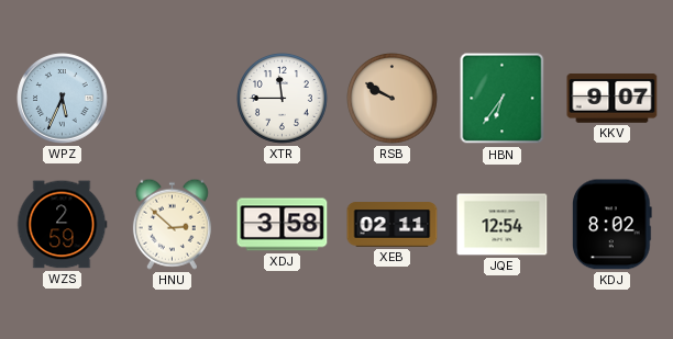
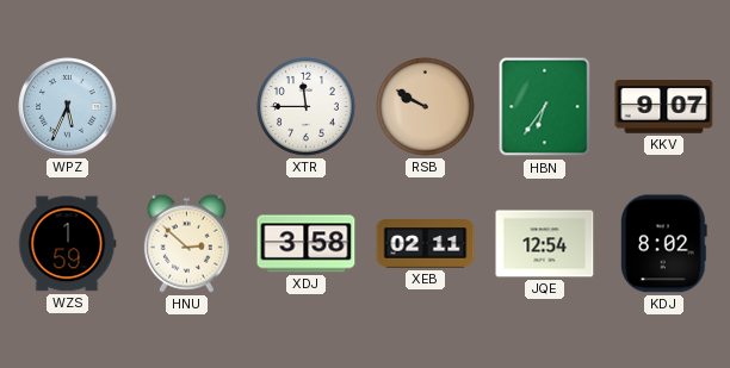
WZS: 2:59 -> 1:59 (67, 244)
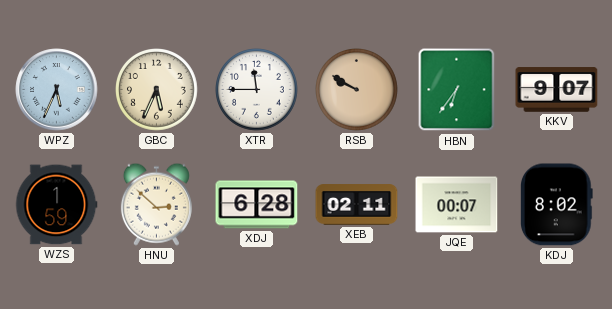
GBC: none -> 5:34 (157, 90)
XDJ: 3:58 -> 6:28 (257, 205)
JQE: 12:54 -> 00:07 (457, 205)
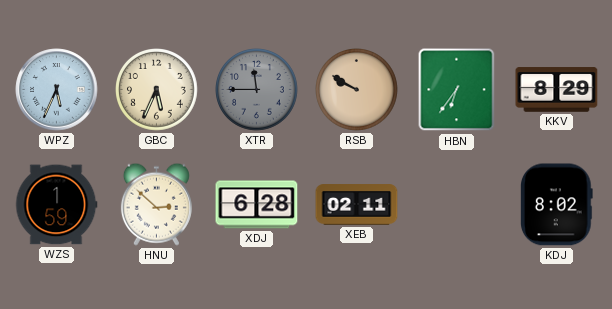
XTR dial: white -> grey (257, 90)
KKV: 9:07 -> 8:29 (557, 90)
JQE: 00:07 -> none (457, 205)
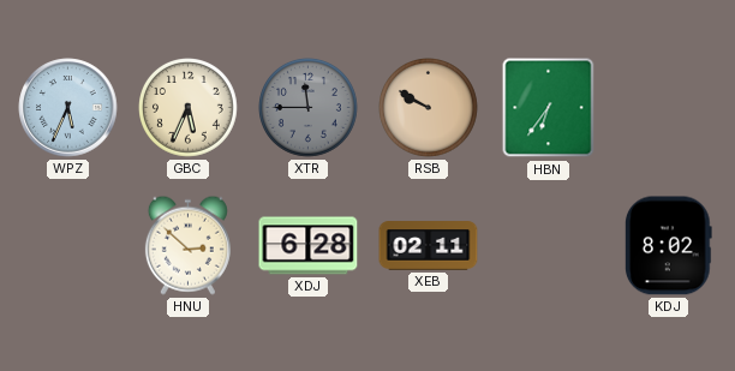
KKV: 8:29 -> none (557, 90)
WZS: 1:59 -> none (56, 205)
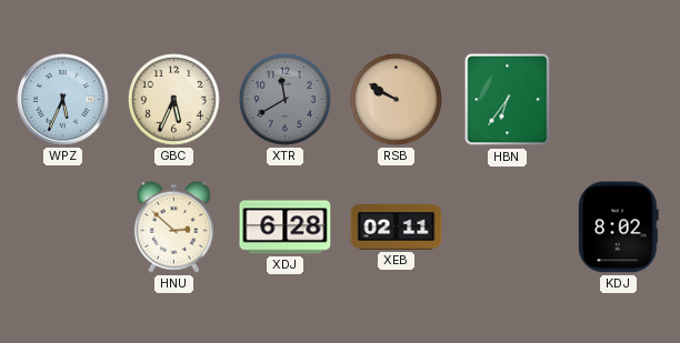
XTR: 11:45 -> 11:40 (286, 100)
